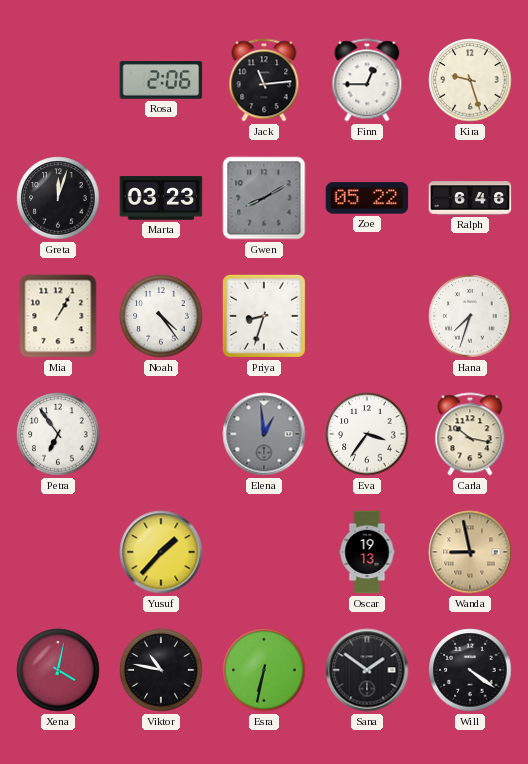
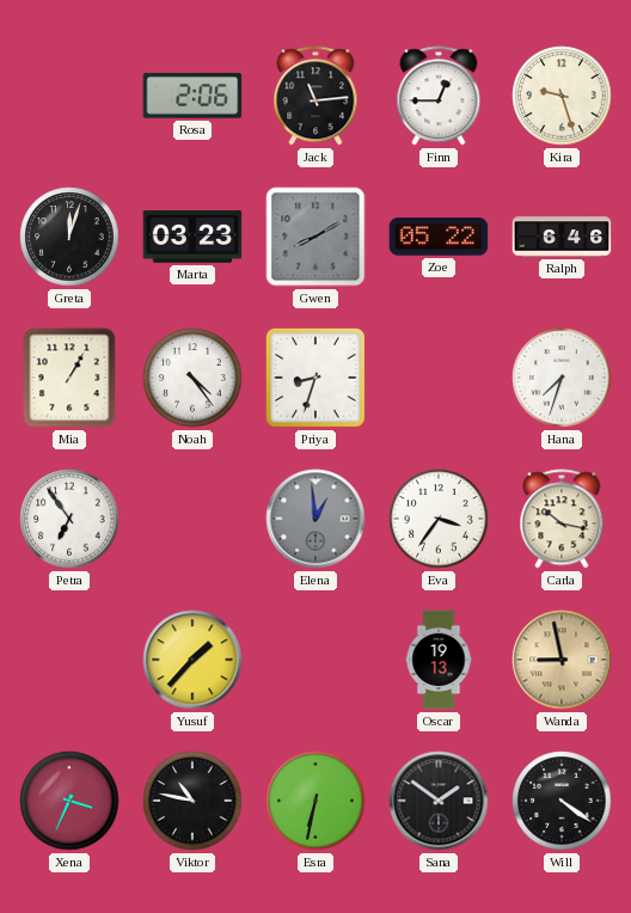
Xena: 4:02 -> 3:34 (69, 801)
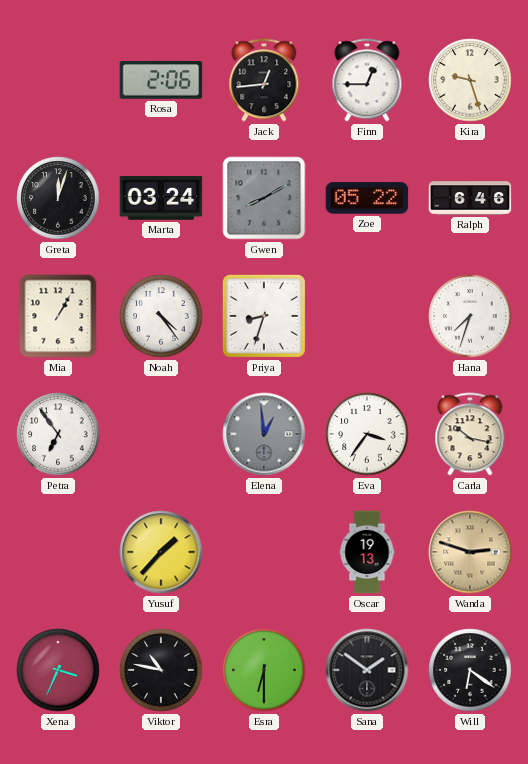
Jack: 11:14 -> 12:44 (264, 80)
Marta: 03:23 -> 03:24 (161, 198)
Wanda: 8:58 -> 2:48 (470, 552)
Esra: 6:32 -> 6:30 (264, 670)
Will: 4:21 -> 6:21 (470, 670)
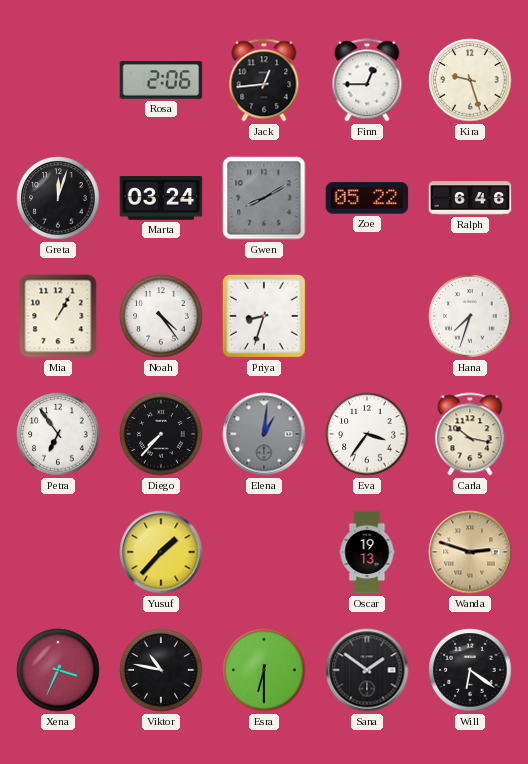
Diego: none -> 7:37 (161, 434)
Elena: 12:59 -> 1:01 (264, 434)
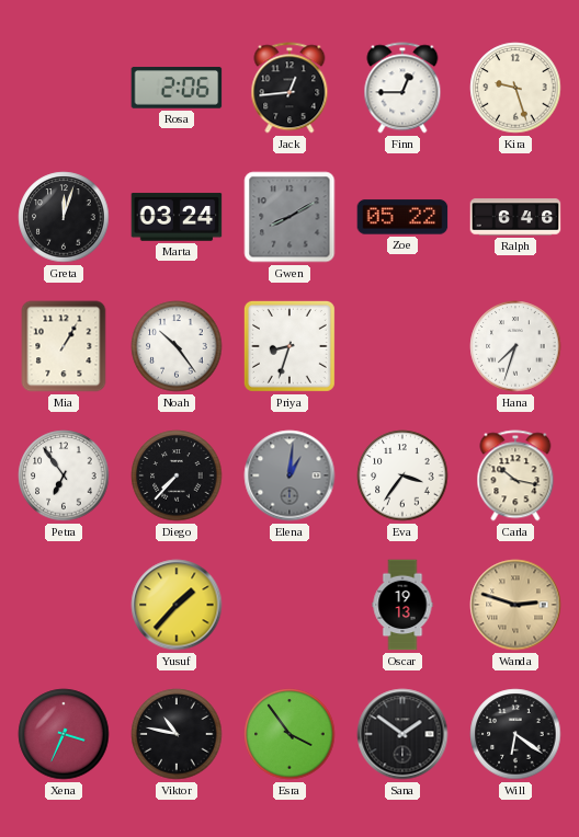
Noah: 4:24 -> 10:24 (177, 346)
Esra: 6:30 -> 3:54 (289, 734)
